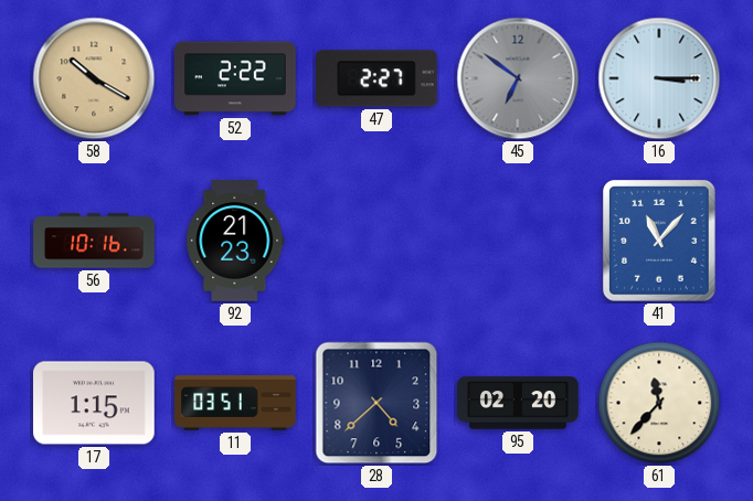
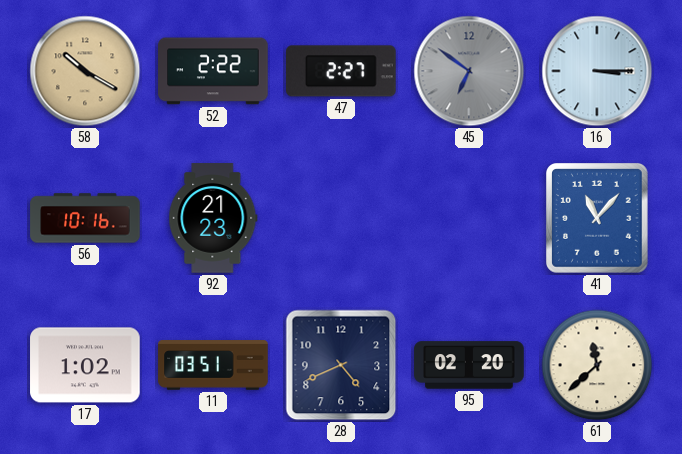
17: 1:15 -> 1:02 (85, 365)
28: 4:38 -> 4:41 (341, 365)
61: 11:37 -> 11:38 (597, 365)
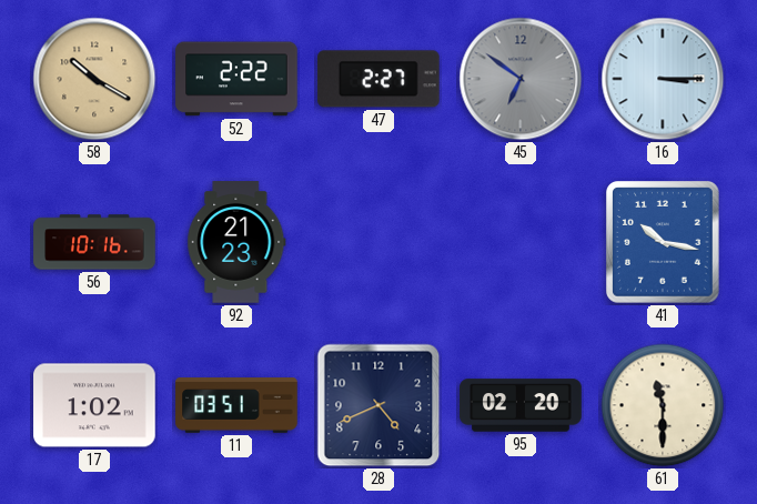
41: 11:07 -> 10:17 (664, 243)
61: 11:38 -> 11:30 (663, 405)
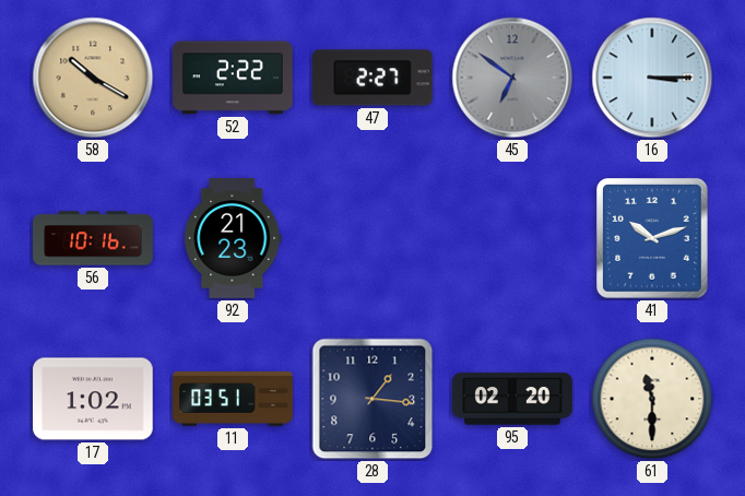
41: 10:17 -> 10:12 (653, 239)
28: 4:41 -> 1:16 (372, 399)
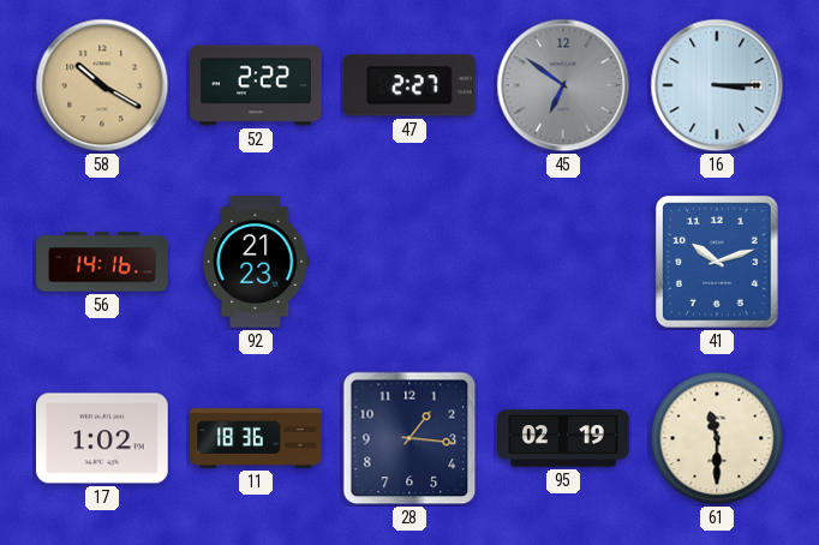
56: 10:16 -> 14:16 (102, 262)
11: 03:51 -> 18:36 (256, 438)
95: 02:20 -> 02:19 (563, 438)
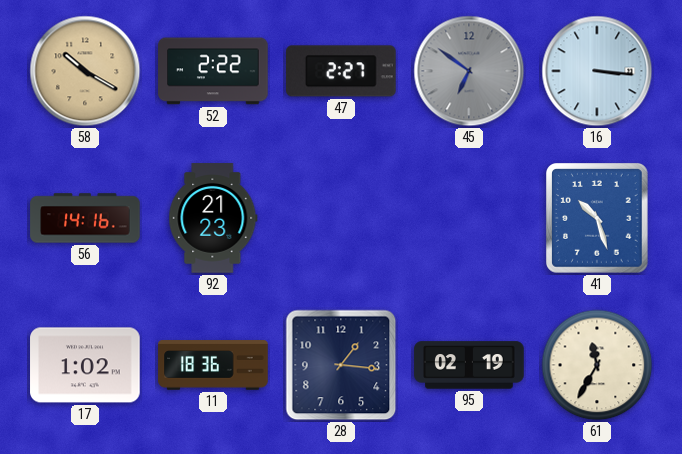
16: 3:15 -> 3:16 (597, 71)
41: 10:12 -> 10:27 (598, 219)
61: 11:30 -> 11:35 (597, 365)
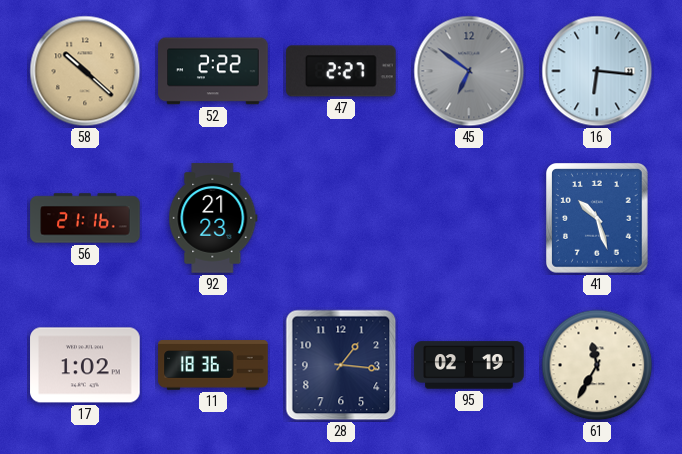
58: 10:20 -> 10:22 (85, 71)
16: 3:16 -> 6:16 (597, 71)
56: 14:16 -> 21:16 (85, 218)
